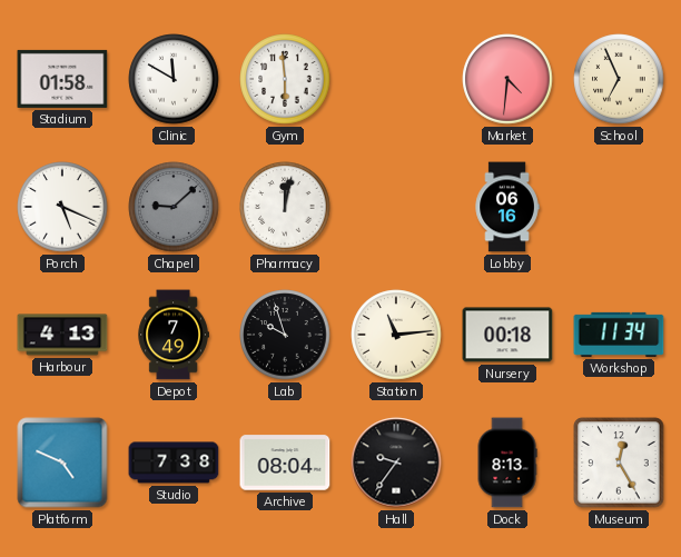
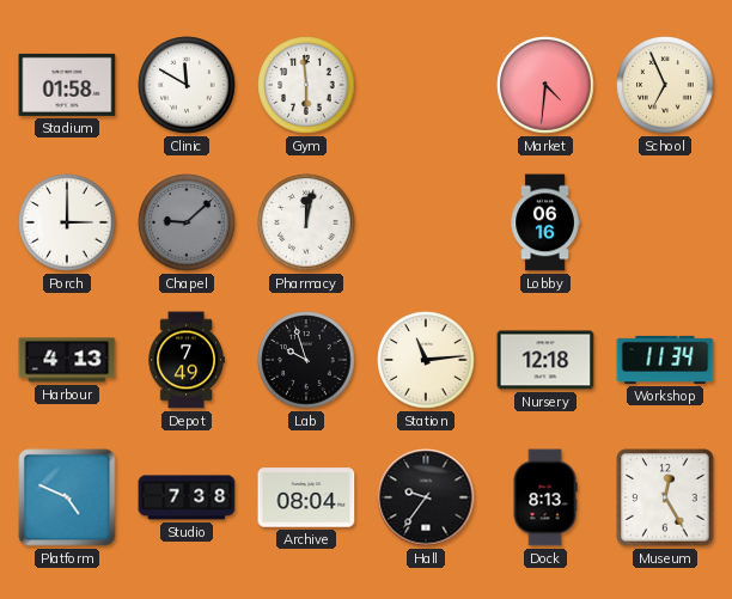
Porch: 5:19 -> 3:00 (67, 222)
Nursery: 00:18 -> 12:18 (545, 360)
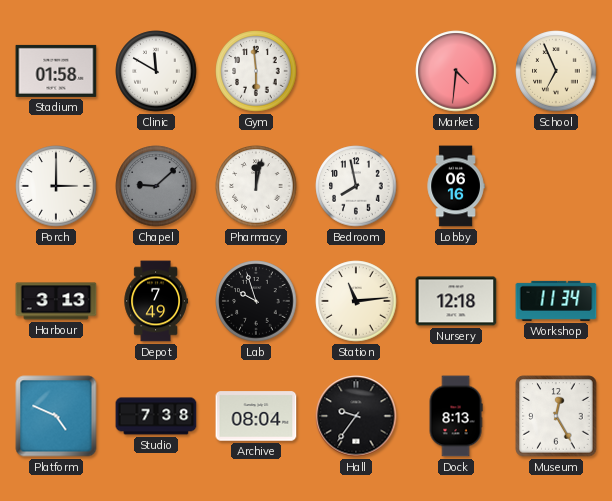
Bedroom: none -> 7:58 (356, 186)
Harbour: 4:13 -> 3:13 (56, 301)
